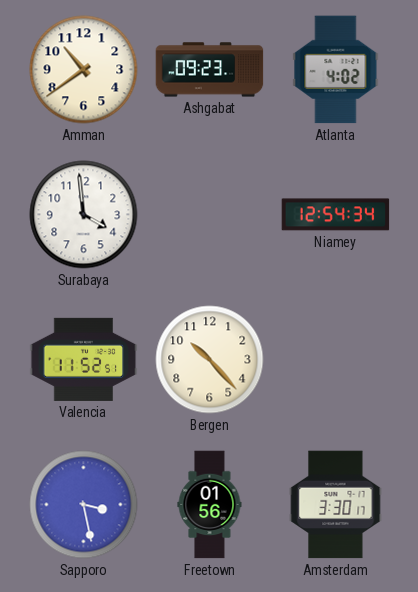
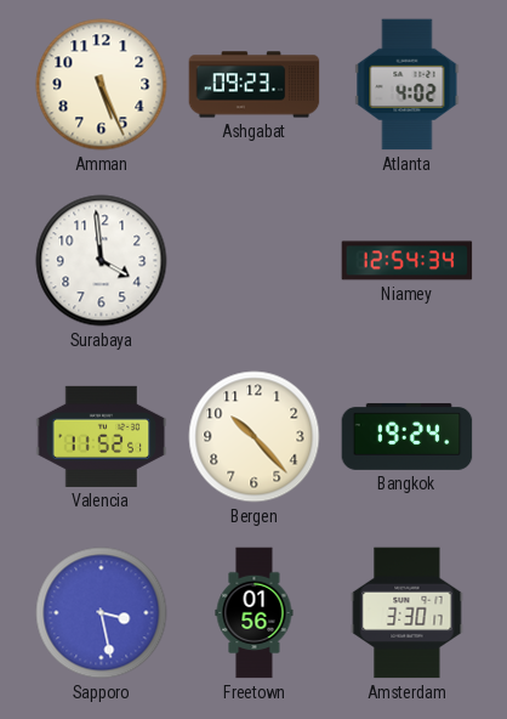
Amman: 10:39 -> 5:26 (102, 85)
Bangkok: none -> 19:24 (408, 436)
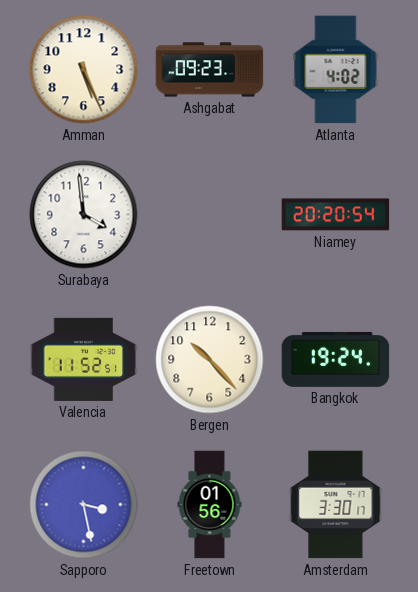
Niamey: 12:54 -> 20:20 (336, 215)
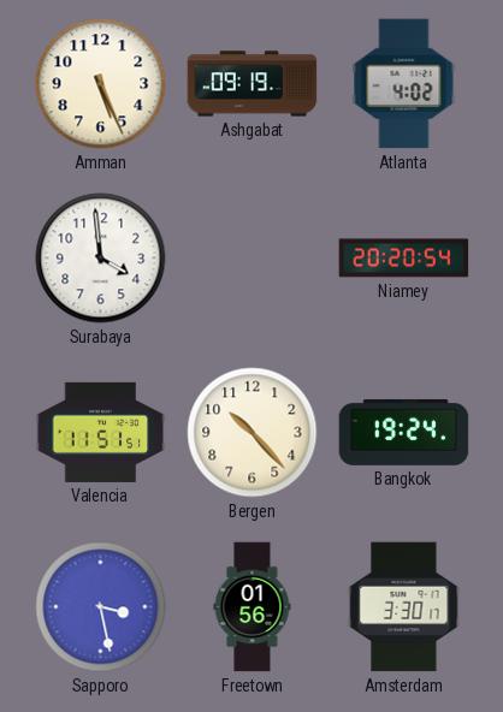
Ashgabat: 09:23 -> 09:19 (253, 84)
Valencia: 11:52 -> 11:51 (101, 432)
